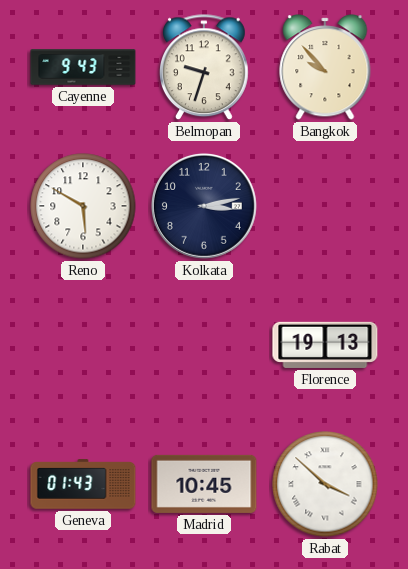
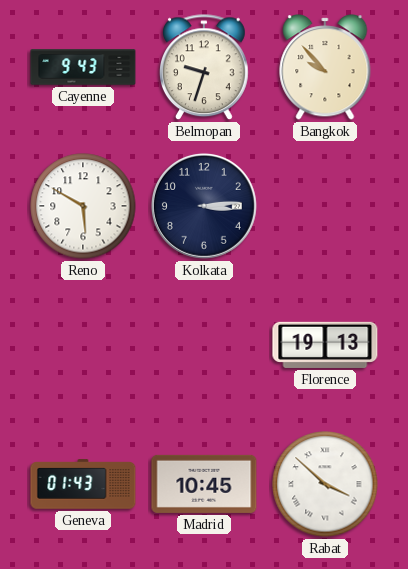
Kolkata: 3:13 -> 3:14 (204, 206)
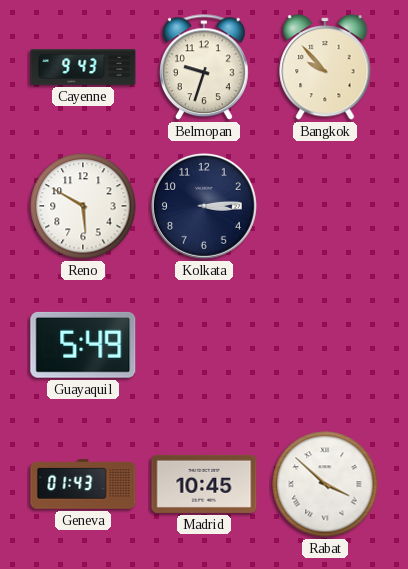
Guayaquil: none -> 5:49 (83, 345)
Florence: 19:13 -> none (325, 345)
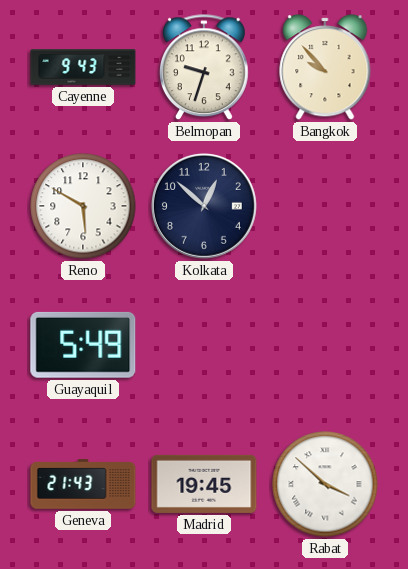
Kolkata: 3:14 -> 12:52 (204, 206)
Geneva: 01:43 -> 21:43 (83, 484)
Madrid: 10:45 -> 19:45 (204, 484)
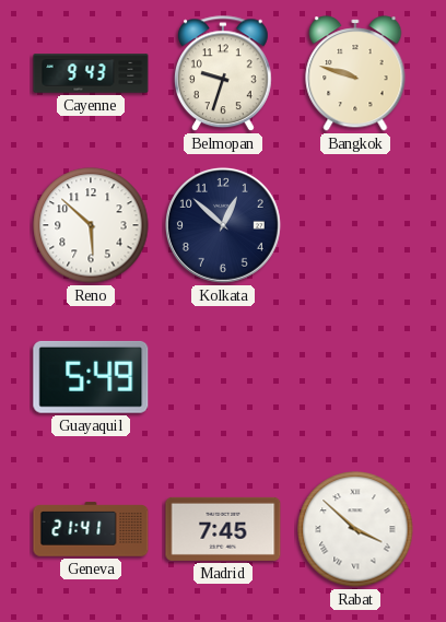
Bangkok: 9:53 -> 9:48 (355, 73)
Reno: 5:50 -> 5:52 (91, 225)
Geneva: 21:43 -> 21:41 (91, 529)
Madrid: 19:45 -> 7:45 (223, 529)
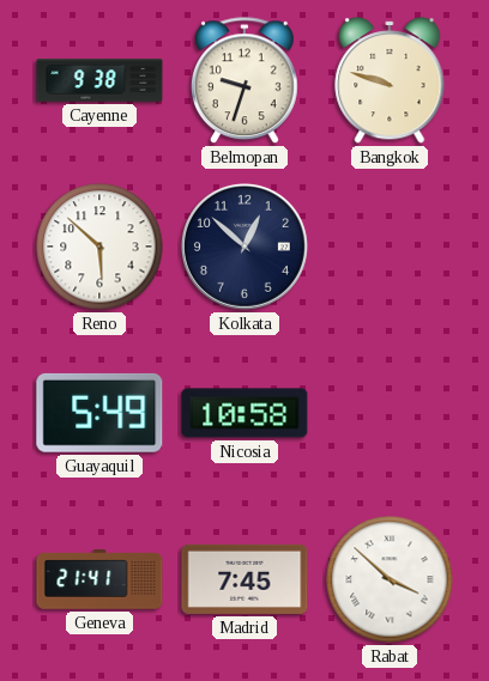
Cayenne: 9:43 -> 9:38 (99, 80)
Nicosia: none -> 10:58 (244, 413)
